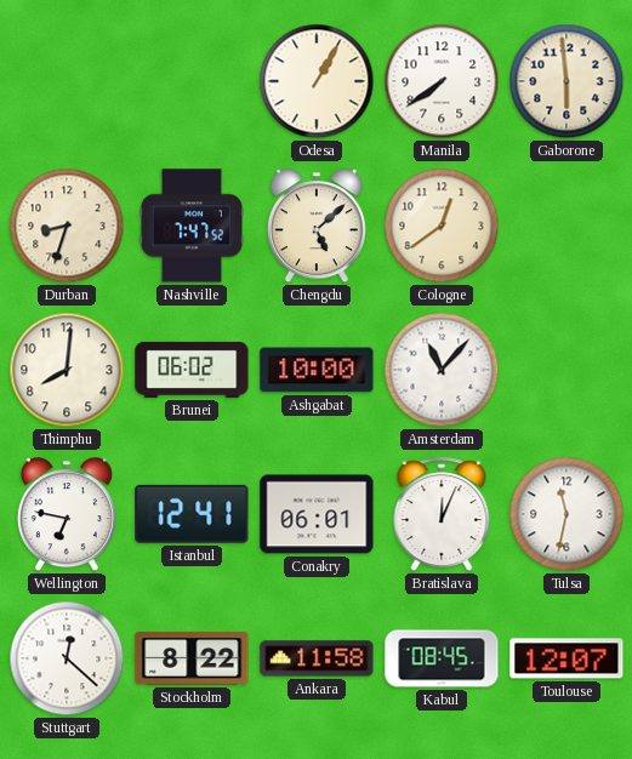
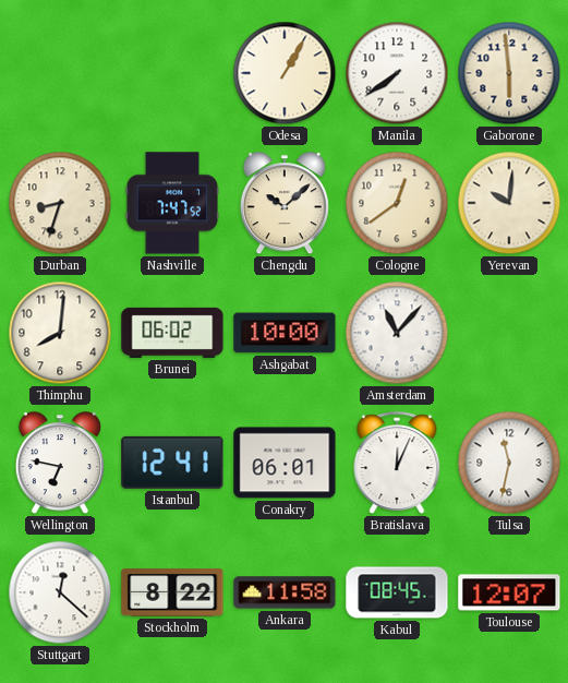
Chengdu: 5:08 -> 10:08 (285, 204)
Yerevan: none -> 10:01 (509, 203)
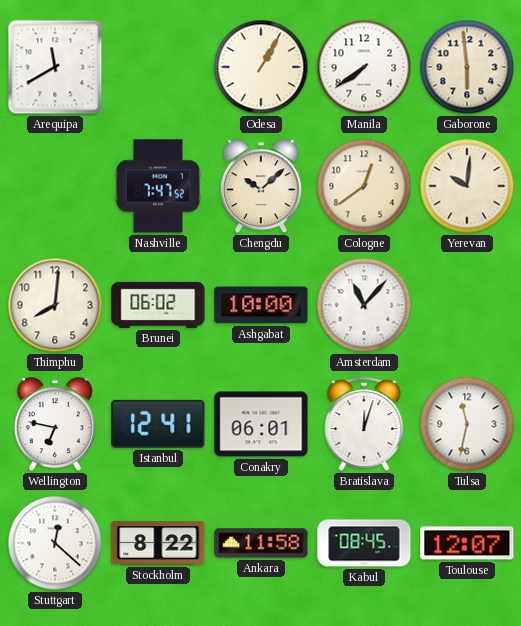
Arequipa: none -> 11:40 (55, 67)
Durban: 8:33 -> none (60, 203)
Bratislava: 12:04 -> 12:03 (364, 424)
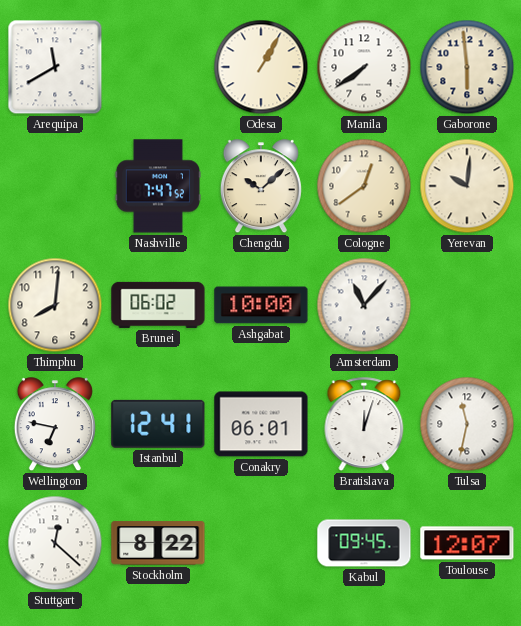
Ankara: 11:58 -> none (261, 543)
Kabul: 08:45 -> 09:45 (364, 543)
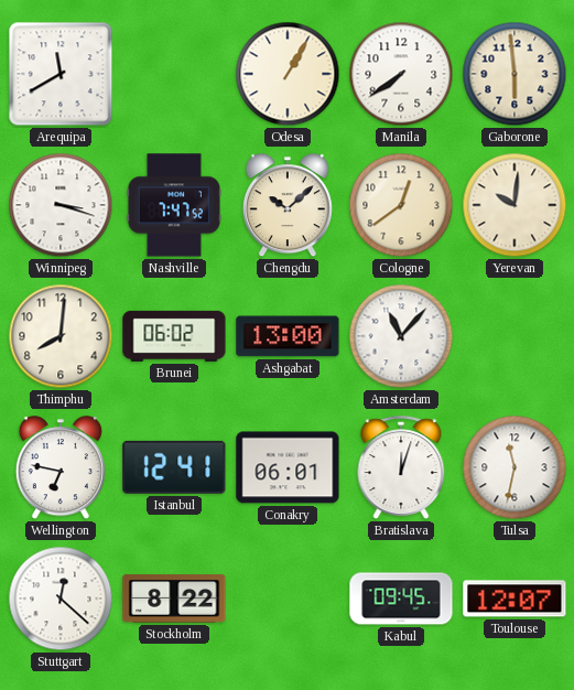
Winnipeg: none -> 3:18 (61, 205)
Ashgabat: 10:00 -> 13:00 (288, 336)
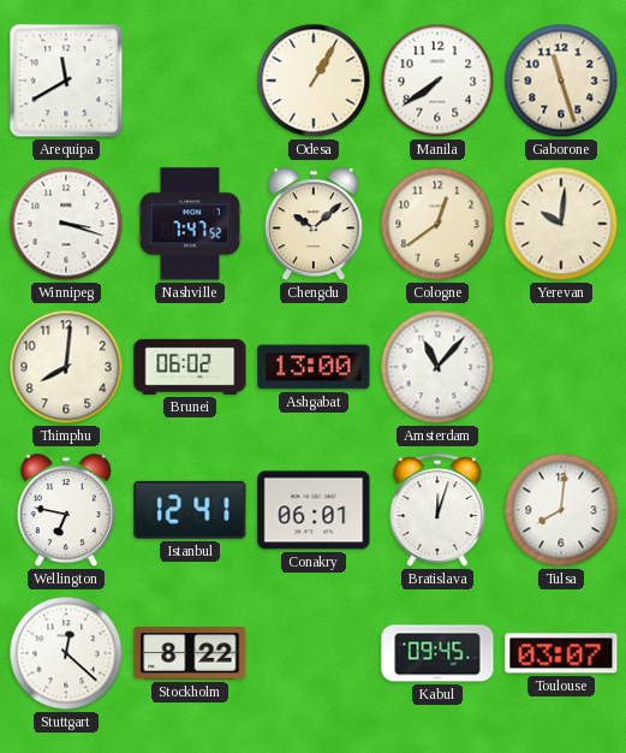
Gaborone: 5:59 -> 11:27 (561, 81)
Tulsa: 11:32 -> 8:01 (561, 510)
Toulouse: 12:07 -> 03:07 (561, 653)
